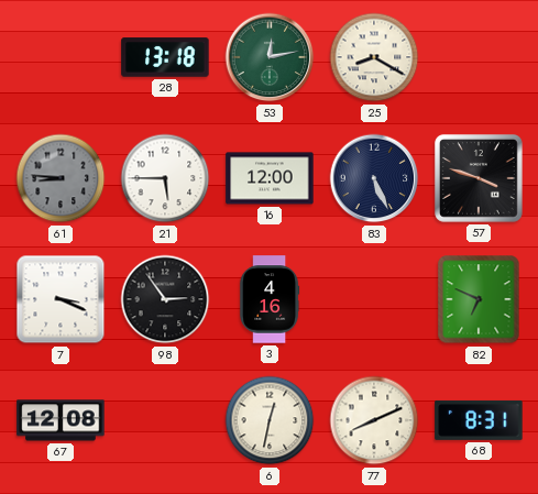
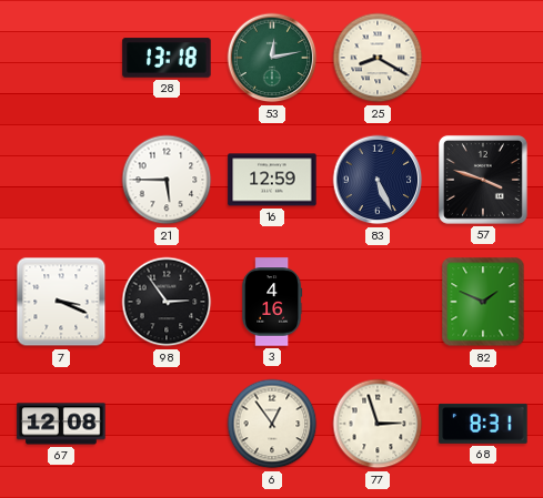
61: 8:46 -> none (61, 178)
16: 12:00 -> 12:59 (272, 180)
82: 6:49 -> 1:49 (483, 302)
6: 12:32 -> 12:54 (272, 424)
77: 8:11 -> 2:57 (378, 424)
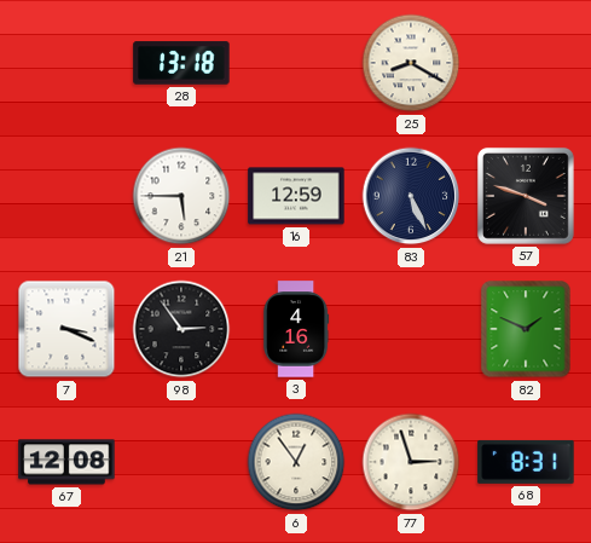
53: 12:13 -> none (272, 58)
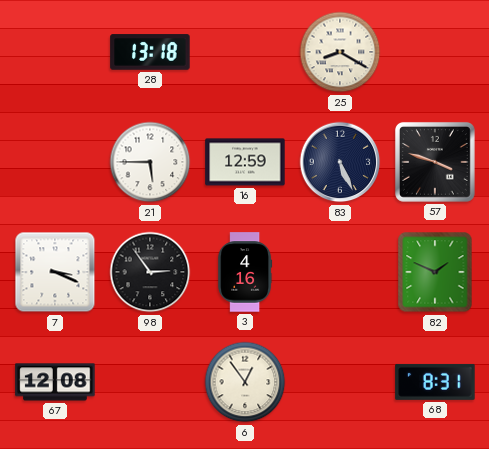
77: 2:57 -> none (411, 462)
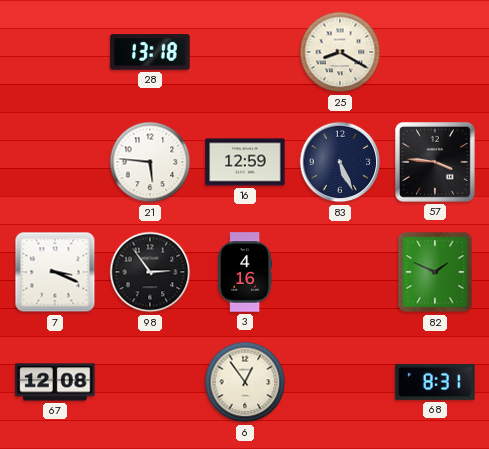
21: 5:45 -> 5:46 (150, 162)
57: 3:48 -> 3:46 (435, 162)
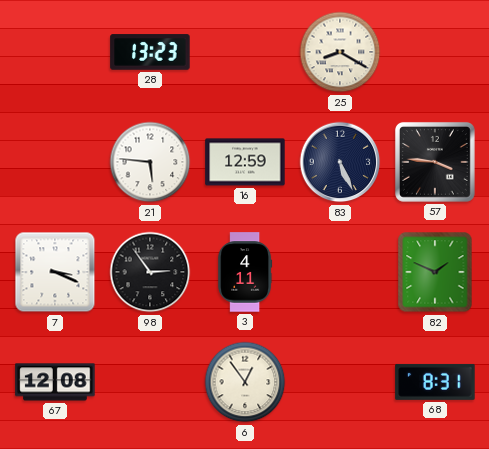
28: 13:18 -> 13:23 (150, 52)
3: 4:16 -> 4:11 (246, 272)
